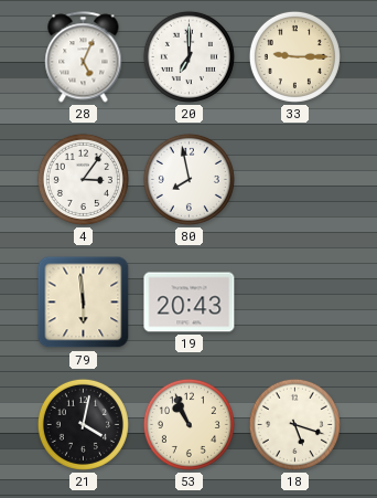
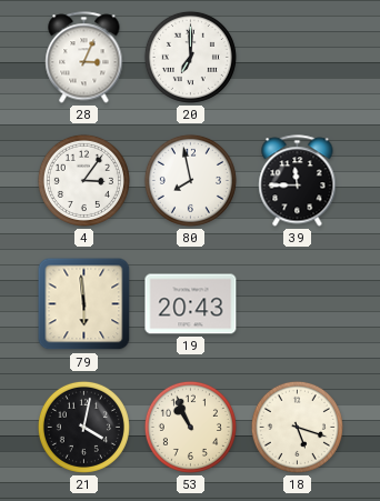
28: 5:04 -> 3:04 (84, 58)
33: 9:15 -> none (294, 56)
39: none -> 11:45 (298, 181)
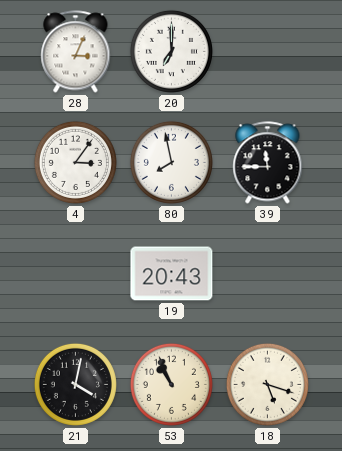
79: 5:59 -> none (84, 304)
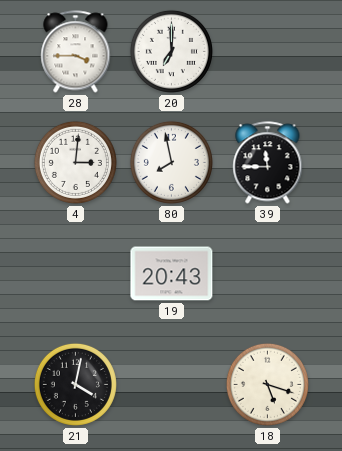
28: 3:04 -> 3:45 (76, 52)
4: 3:06 -> 3:01 (75, 162)
53: 10:56 -> none (171, 384)
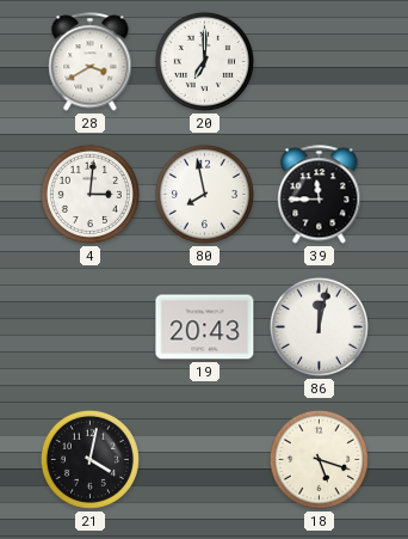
28: 3:45 -> 3:40 (91, 62)
86: none -> 12:02 (319, 326)
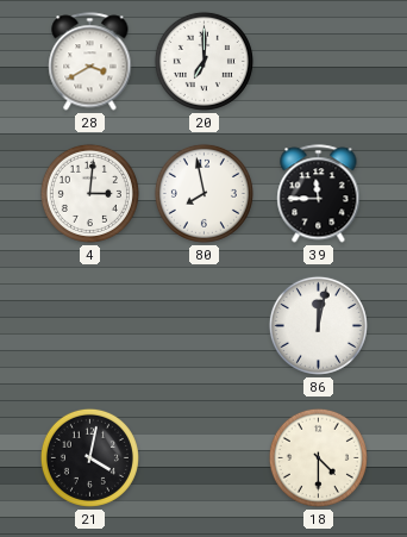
19: 20:43 -> none (205, 327)
18: 5:18 -> 4:30 (318, 457)
